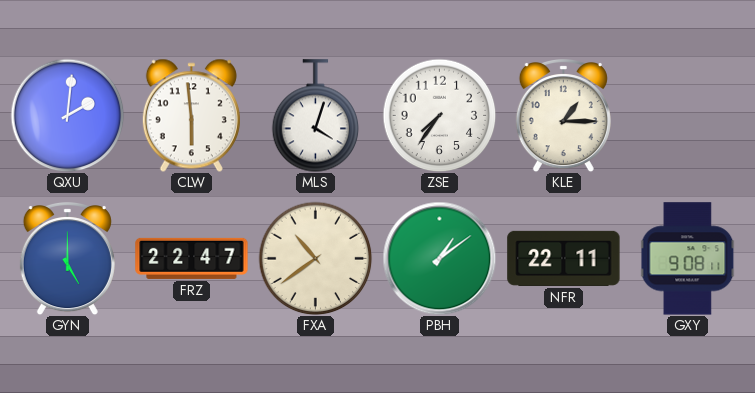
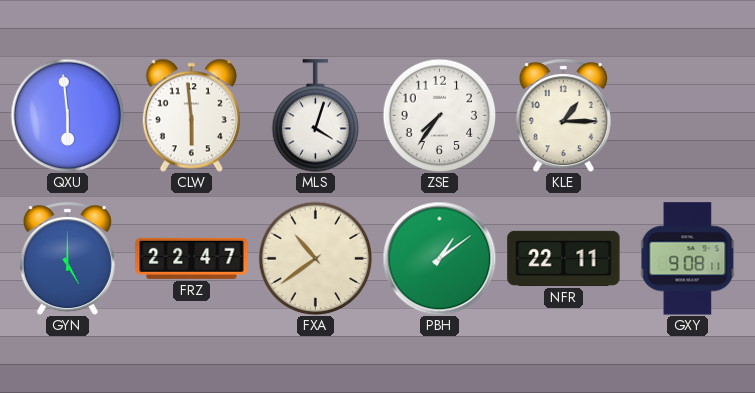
QXU: 2:01 -> 5:59 (67, 115)
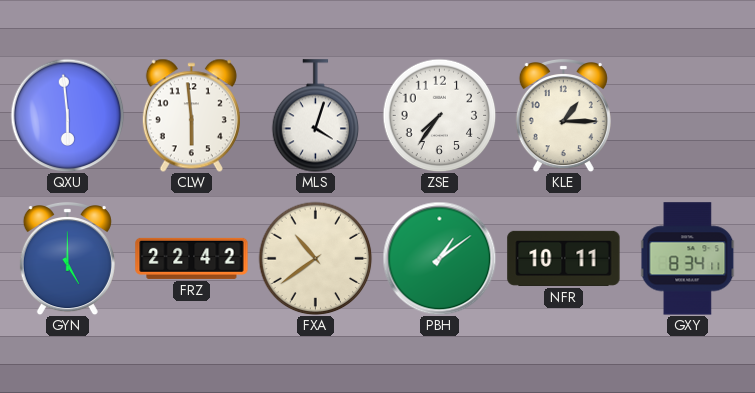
FRZ: 22:47 -> 22:42 (192, 258)
NFR: 22:11 -> 10:11 (564, 258)
GXY: 9:08 -> 8:34 (688, 259)
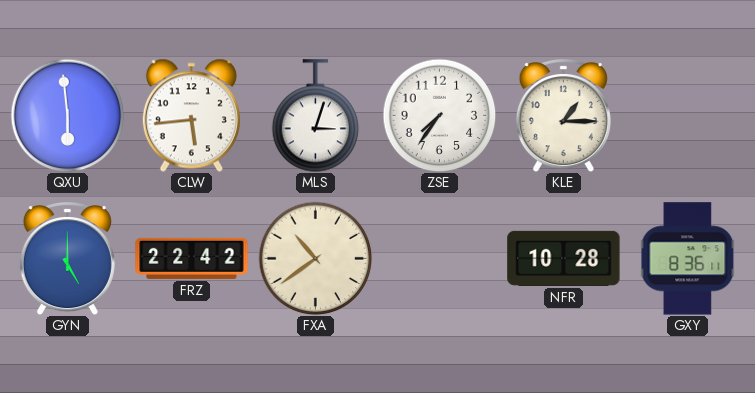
CLW: 5:59 -> 5:44 (191, 115)
MLS: 4:03 -> 3:03 (316, 116)
PBH: 1:09 -> none (439, 258)
NFR: 10:11 -> 10:28 (564, 258)
GXY: 8:34 -> 8:36 (688, 259)
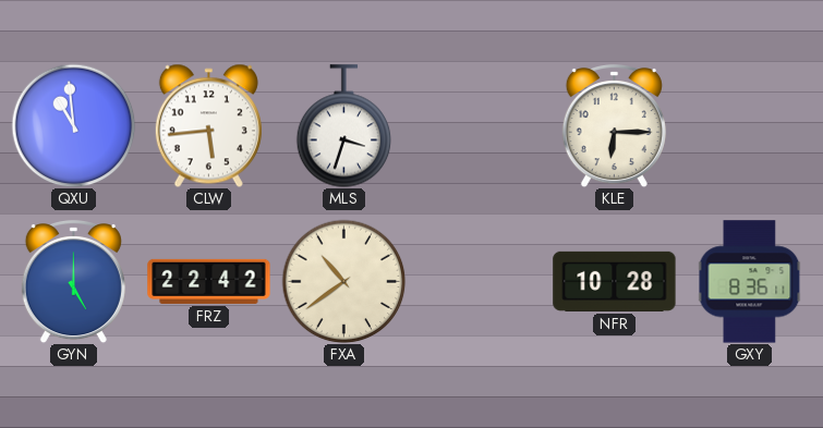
QXU: 5:59 -> 10:59 (73, 125)
MLS: 3:03 -> 3:33 (344, 126)
ZSE: 7:36 -> none (439, 115)
KLE: 1:15 -> 6:15 (614, 126)
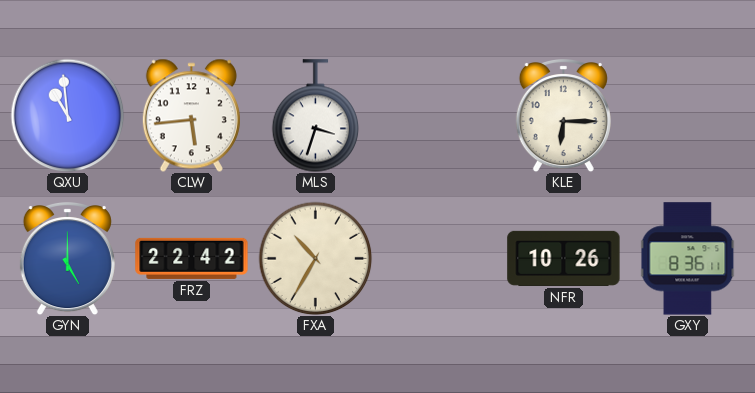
FXA: 10:39 -> 10:35 (315, 258)
NFR: 10:28 -> 10:26 (564, 258)
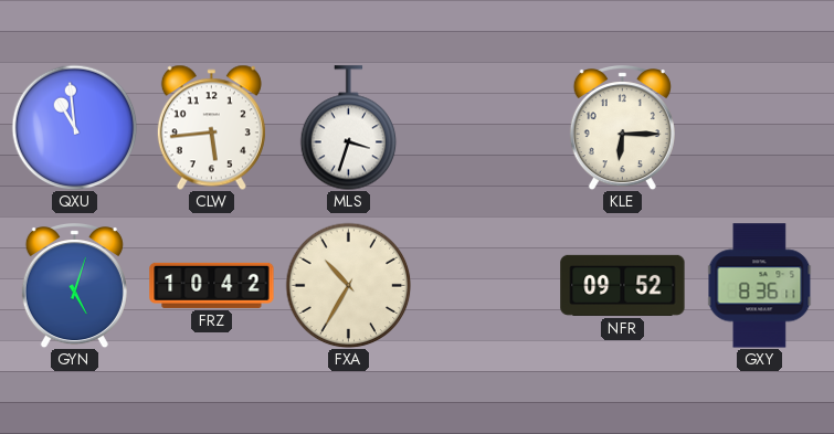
GYN: 5:00 -> 5:03 (74, 286)
FRZ: 22:42 -> 10:42 (212, 285)
NFR: 10:26 -> 09:52 (623, 285)
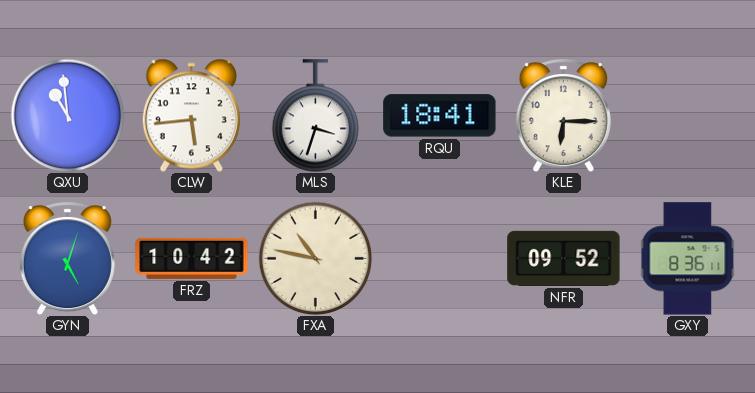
RQU: none -> 18:41 (440, 116)
FXA: 10:35 -> 10:47 (315, 258)
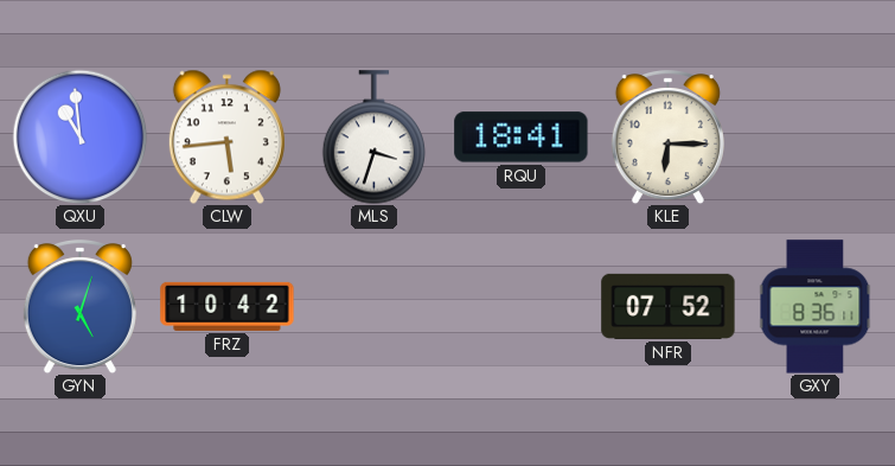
FXA: 10:47 -> none (315, 258)
NFR: 09:52 -> 07:52 (669, 306)
